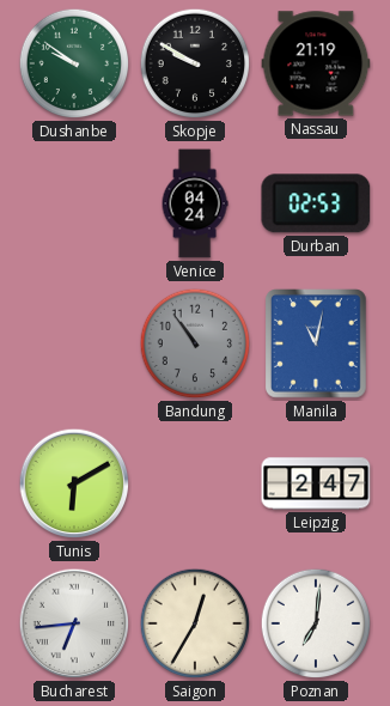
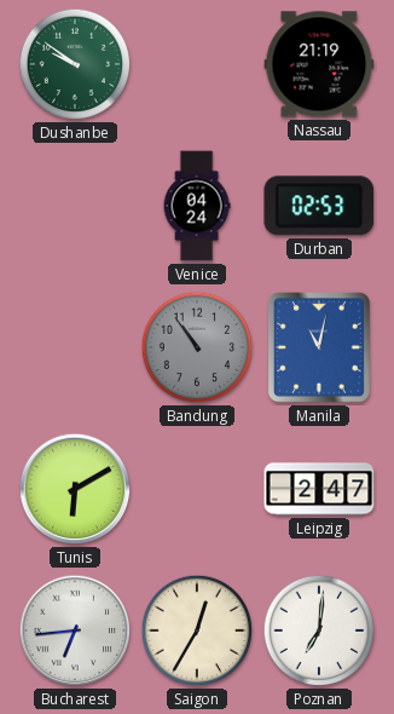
Skopje: 9:50 -> none (195, 63)
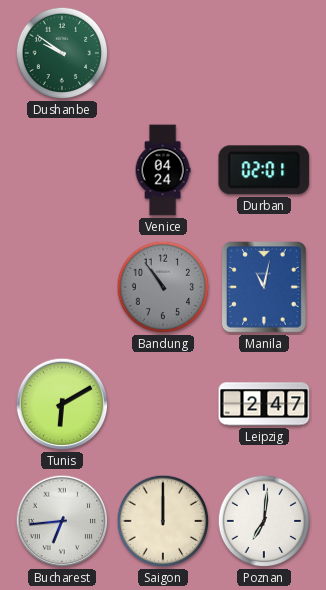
Nassau: 21:19 -> none (319, 64)
Durban: 02:53 -> 02:01 (264, 170)
Saigon: 12:35 -> 12:00 (163, 521)
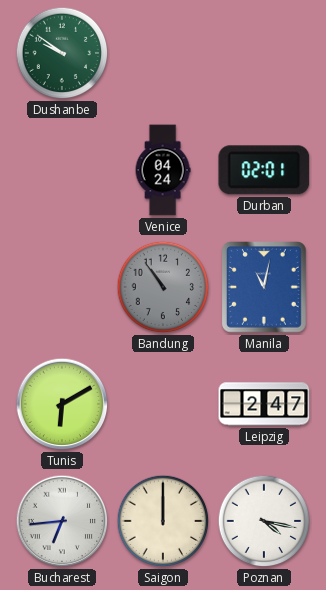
Poznan: 7:01 -> 4:17 (264, 521)
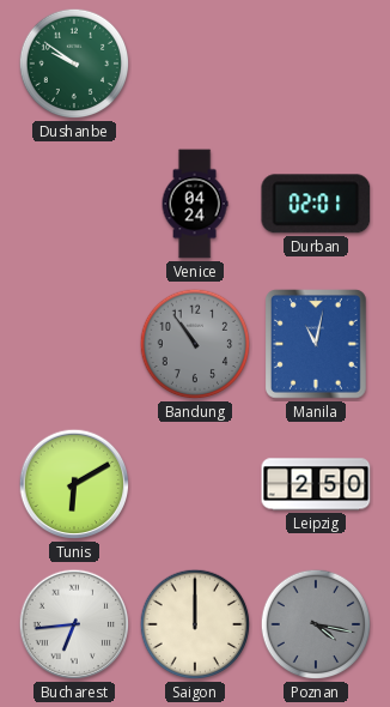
Leipzig: 2:47 -> 2:50 (316, 484)
Poznan dial: white -> grey (316, 624)
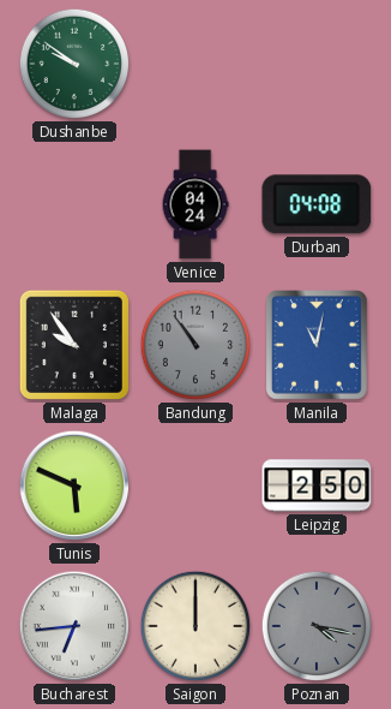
Durban: 02:01 -> 04:08 (317, 204)
Malaga: none -> 9:54 (74, 345)
Tunis: 6:10 -> 5:49 (74, 485)
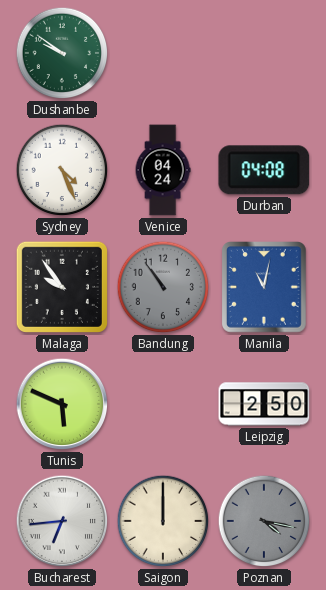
Sydney: none -> 4:26 (62, 170)
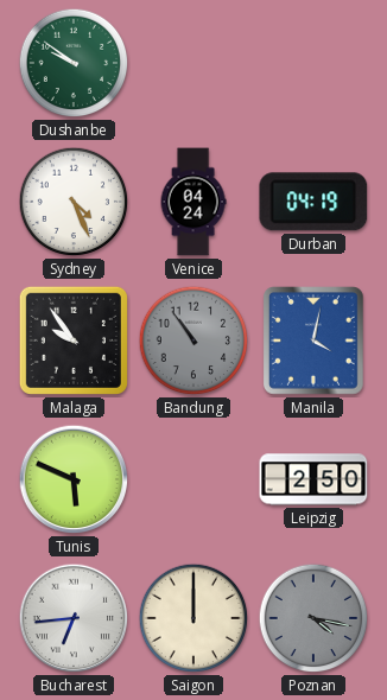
Durban: 04:08 -> 04:19 (313, 202)
Manila: 11:02 -> 4:02 (315, 342)
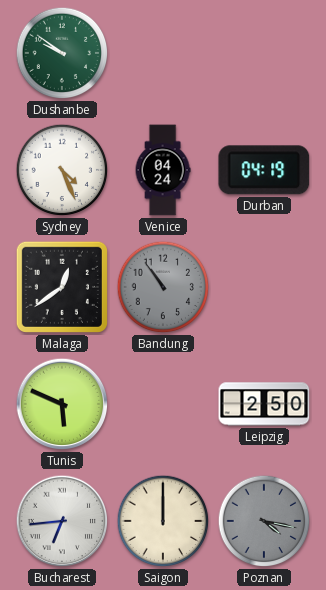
Malaga: 9:54 -> 12:39 (62, 287)
Manila: 4:02 -> none (315, 342)
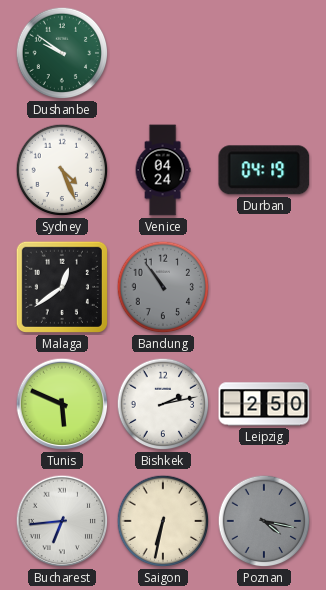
Bishkek: none -> 2:13 (163, 404)
Saigon: 12:00 -> 6:32 (163, 521)
